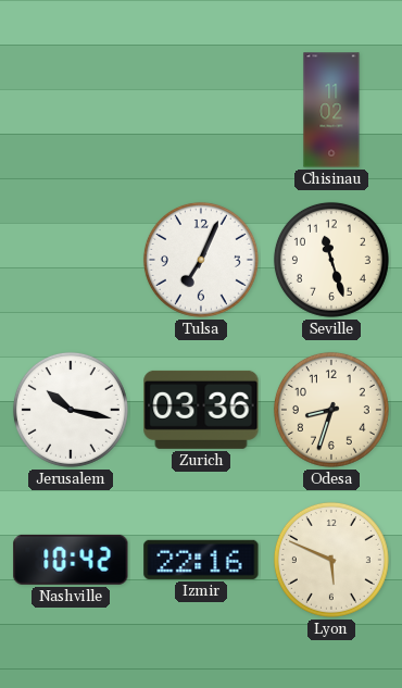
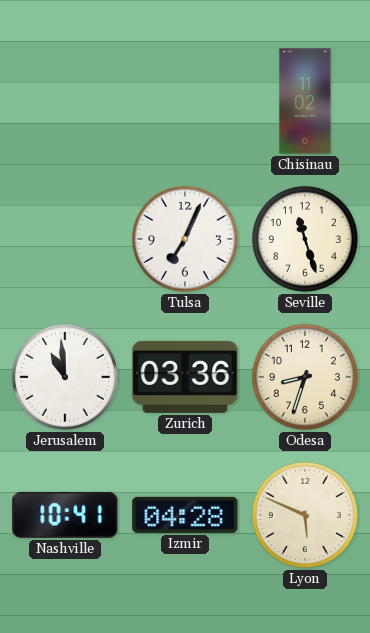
Jerusalem: 10:17 -> 10:59 (65, 377)
Nashville: 10:42 -> 10:41 (65, 515)
Izmir: 22:16 -> 04:28 (185, 515)
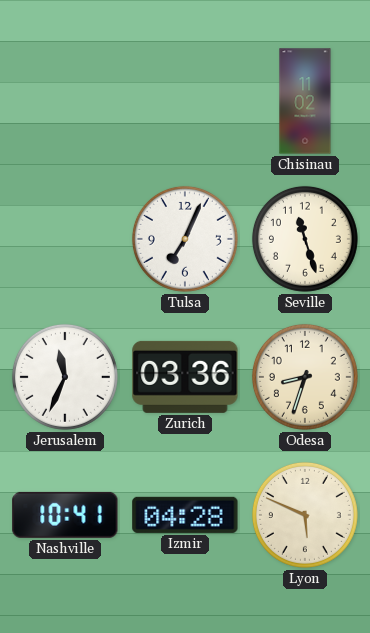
Jerusalem: 10:59 -> 11:34 (65, 377)
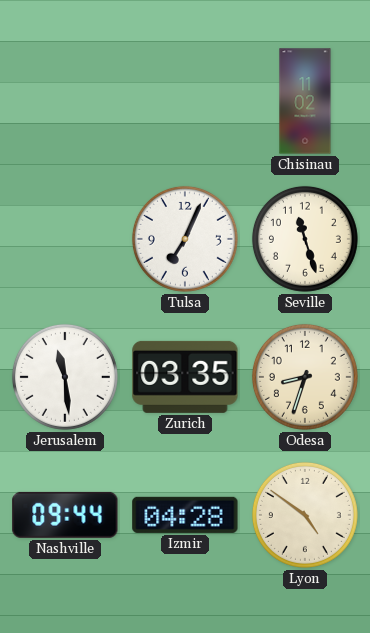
Jerusalem: 11:34 -> 11:29 (65, 377)
Zurich: 03:36 -> 03:35 (185, 377)
Nashville: 10:41 -> 09:44 (65, 515)
Lyon: 5:49 -> 4:51 (305, 515)
